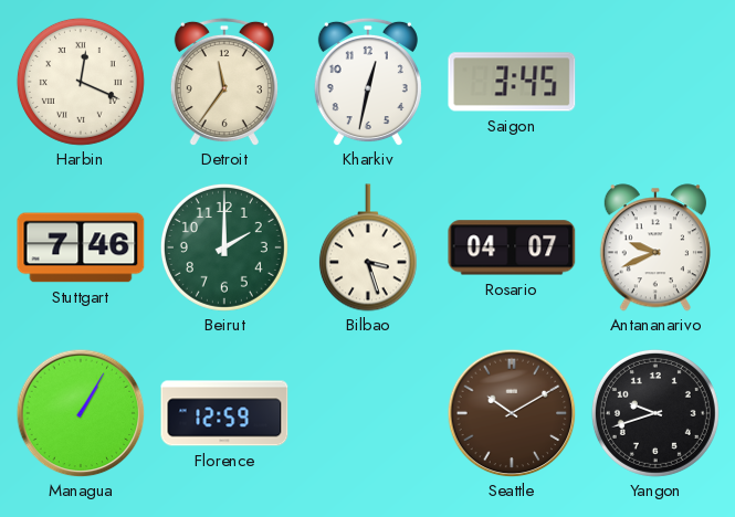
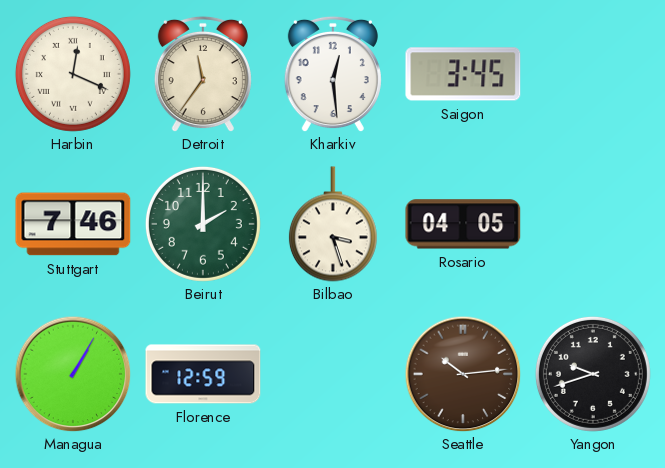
Kharkiv: 12:32 -> 12:29 (333, 74)
Rosario: 04:07 -> 04:05 (463, 224)
Antananarivo: 9:41 -> none (655, 247)
Seattle: 10:10 -> 10:14 (463, 374)
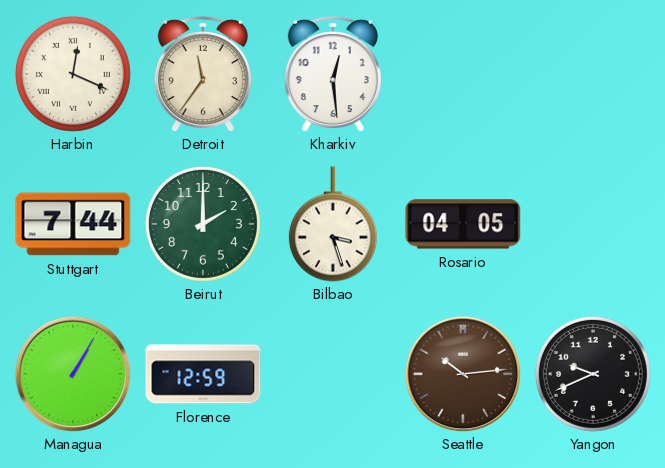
Saigon: 3:45 -> none (463, 74)
Stuttgart: 7:46 -> 7:44 (73, 224)
Yangon: 9:42 -> 9:41 (593, 374)
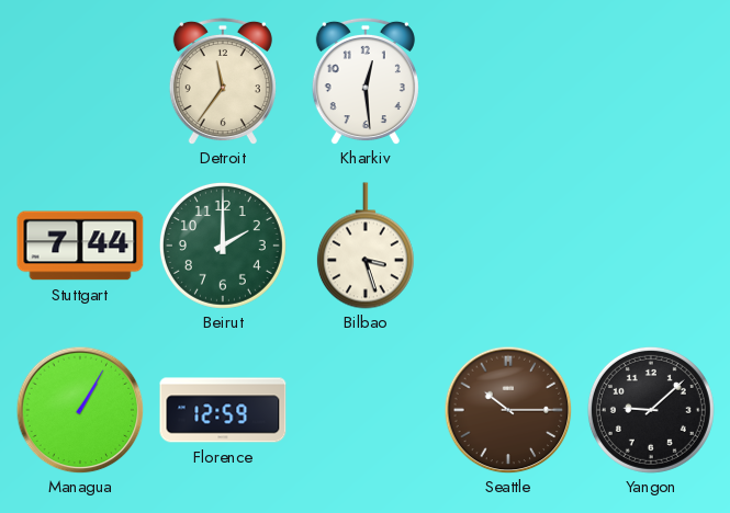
Harbin: 12:19 -> none (73, 74)
Rosario: 04:05 -> none (463, 224)
Seattle: 10:14 -> 10:15 (508, 410)
Yangon: 9:41 -> 9:08 (651, 410)
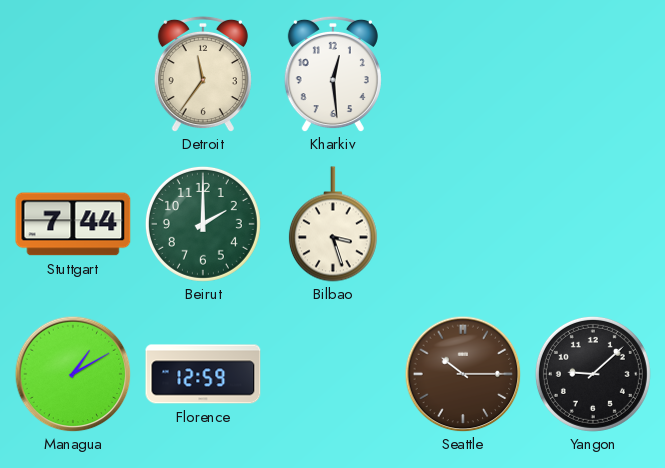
Managua: 1:05 -> 1:10 (73, 374)
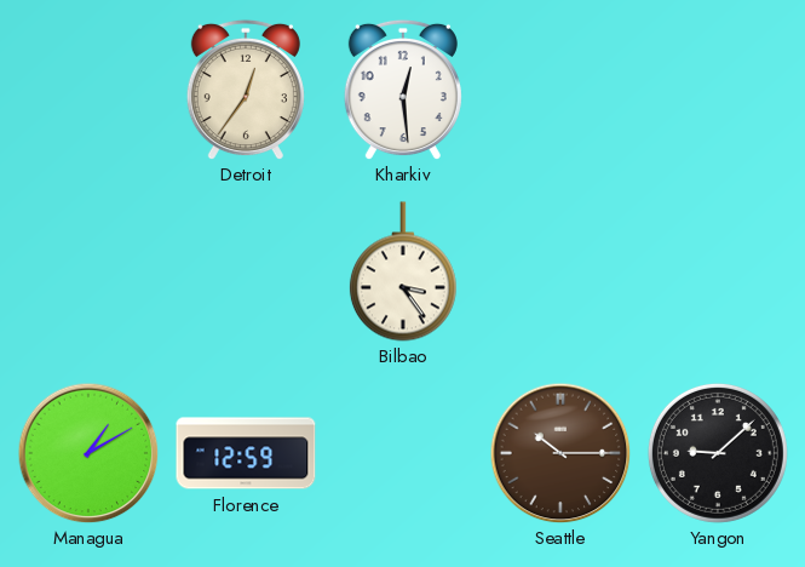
Detroit: 11:36 -> 12:36 (246, 90)
Stuttgart: 7:44 -> none (73, 224)
Beirut: 2:00 -> none (203, 224)
Bilbao: 3:27 -> 3:24 (403, 271)
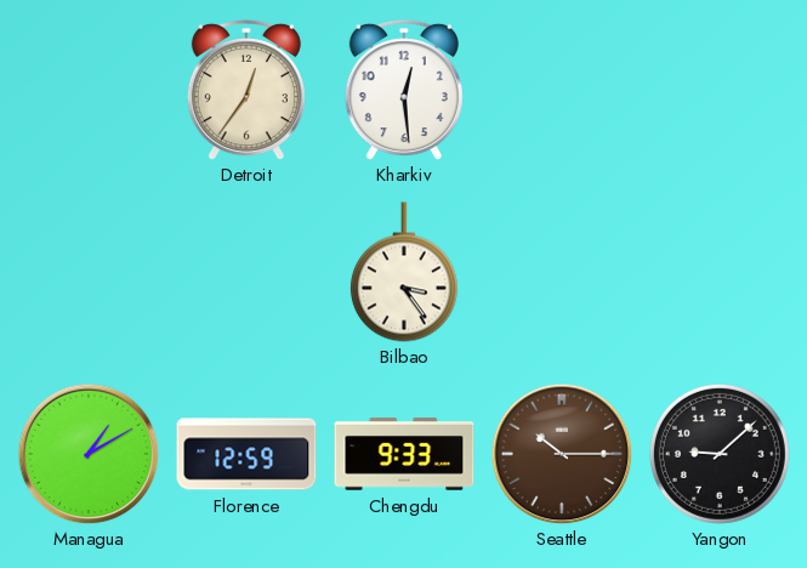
Chengdu: none -> 9:33 (404, 454)
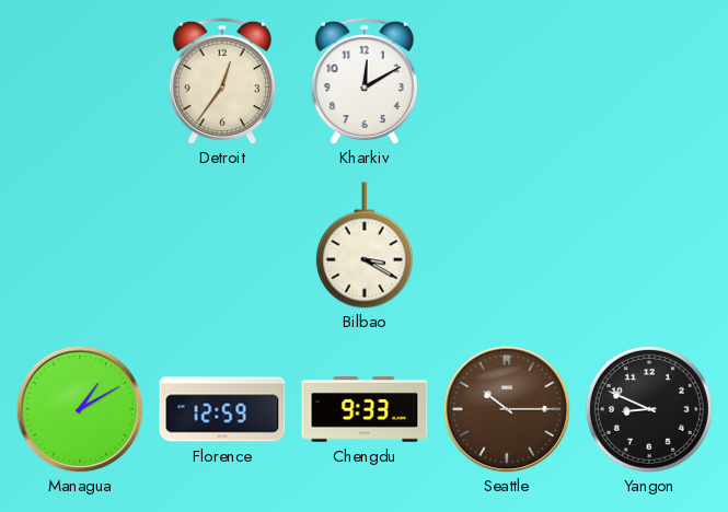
Kharkiv: 12:29 -> 12:10 (365, 81)
Bilbao: 3:24 -> 3:20 (365, 245)
Yangon: 9:08 -> 8:49 (649, 409)
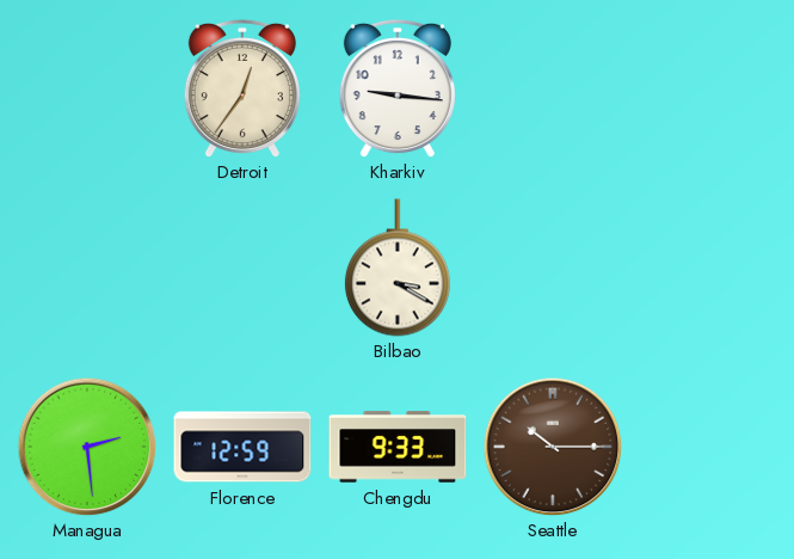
Kharkiv: 12:10 -> 9:16 (398, 88)
Managua: 1:10 -> 2:29 (87, 447)
Yangon: 8:49 -> none (649, 409)
